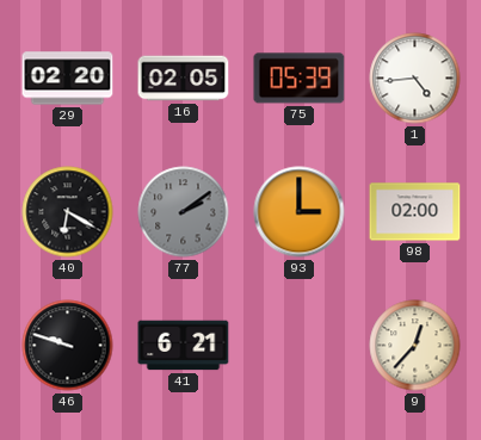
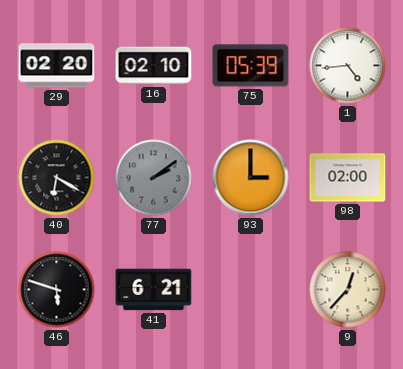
16: 02:05 -> 02:10 (154, 66)
46: 9:48 -> 5:48 (57, 290)
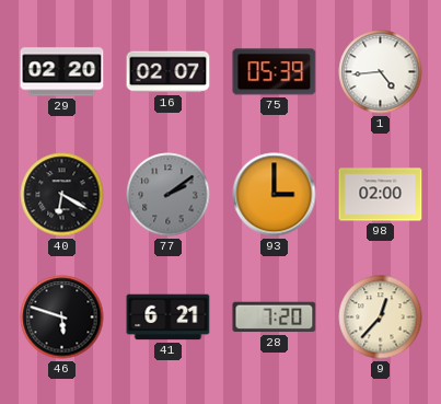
16: 02:10 -> 02:07 (169, 72)
28: none -> 7:20 (275, 318)
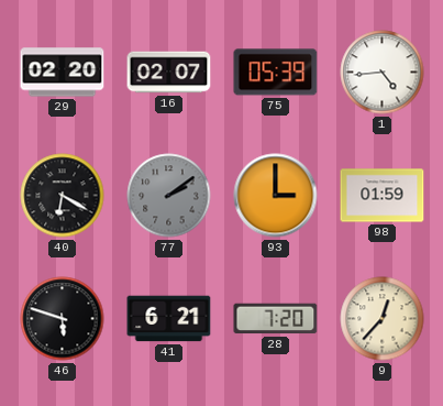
98: 02:00 -> 01:59 (383, 196)
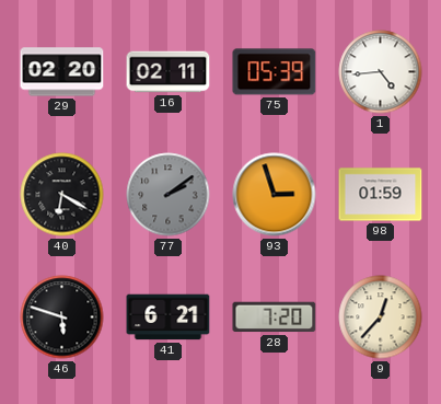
16: 02:07 -> 02:11 (169, 72)
93: 3:00 -> 2:57 (275, 195)
